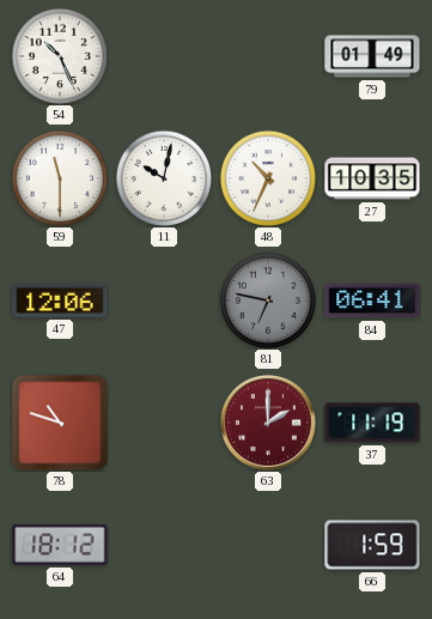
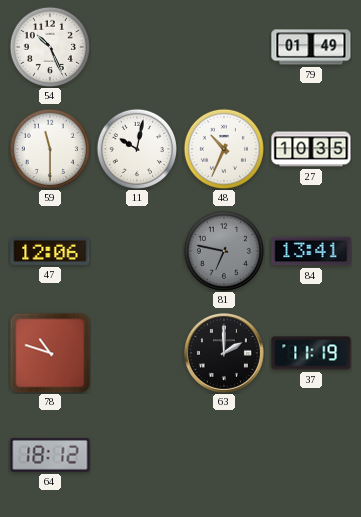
84: 06:41 -> 13:41 (311, 251)
63 dial: burgundy -> black (224, 353)
66: 1:59 -> none (372, 545)
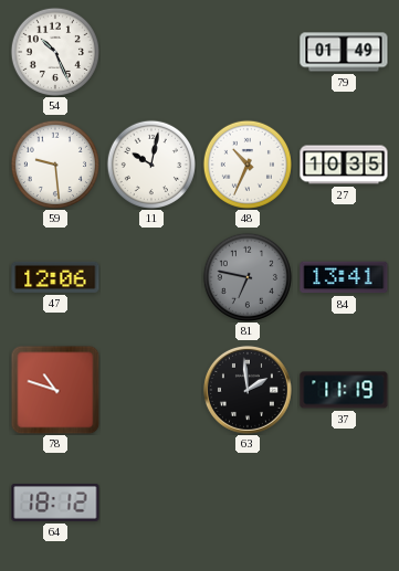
59: 11:30 -> 9:29 (55, 165)
63: 2:00 -> 1:59 (248, 390)
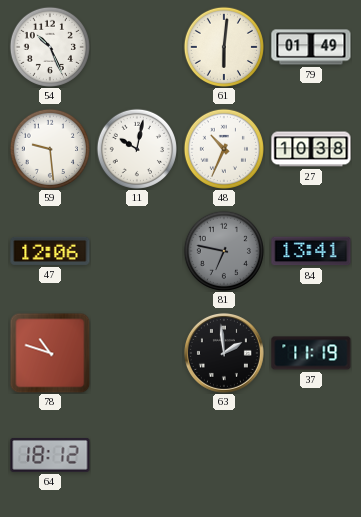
61: none -> 6:01 (224, 47)
27: 10:35 -> 10:38 (311, 149)
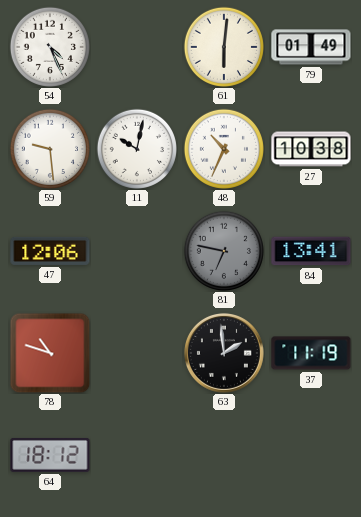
54: 10:26 -> 4:26 (50, 47)
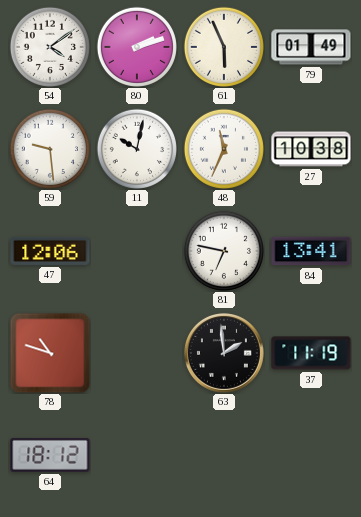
54: 4:26 -> 4:09 (50, 47)
80: none -> 2:12 (137, 47)
61: 6:01 -> 5:56 (224, 47)
48: 10:34 -> 11:34 (224, 149)
81 dial: grey -> white (224, 251)
